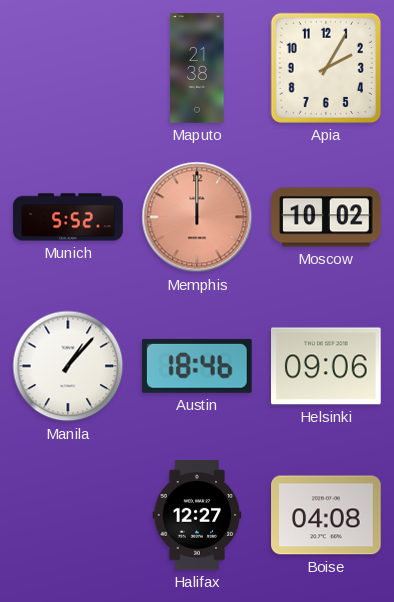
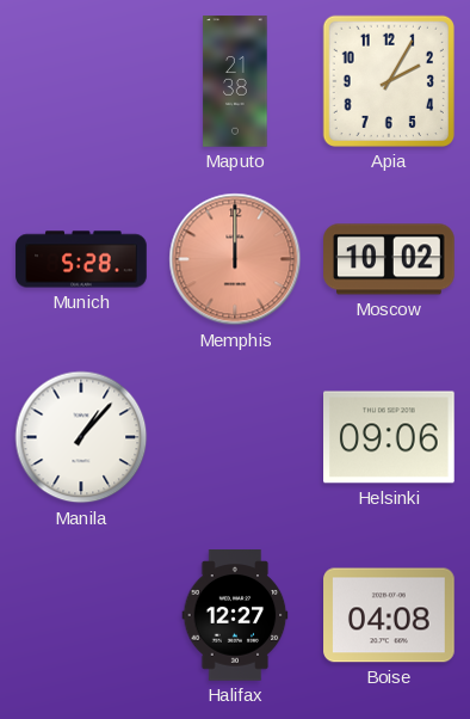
Munich: 5:52 -> 5:28 (81, 259)
Austin: 18:46 -> none (197, 366)
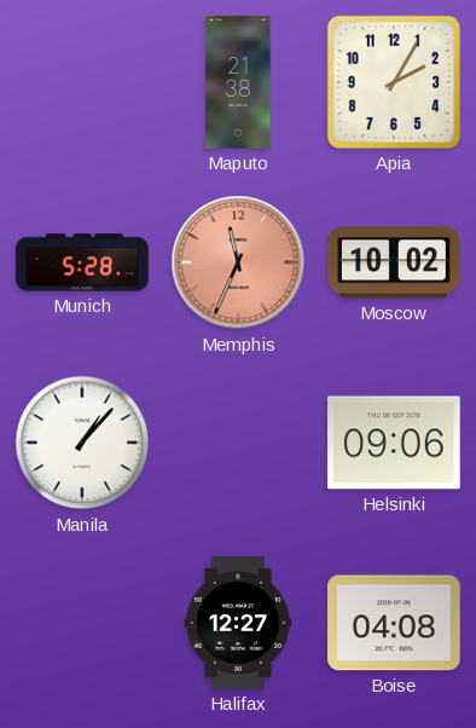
Memphis: 12:00 -> 11:34 (238, 262)
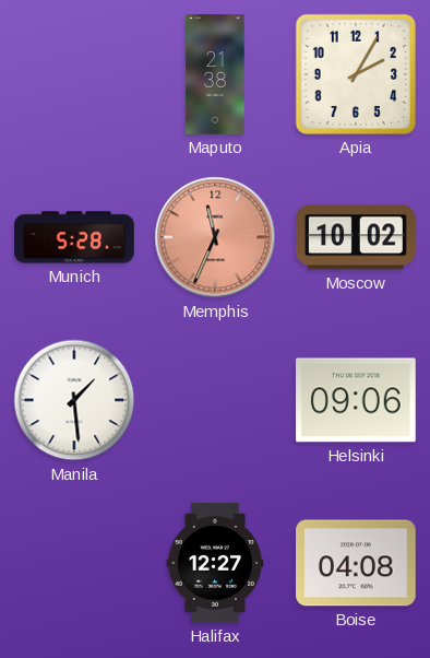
Manila: 1:07 -> 1:29 (74, 400)
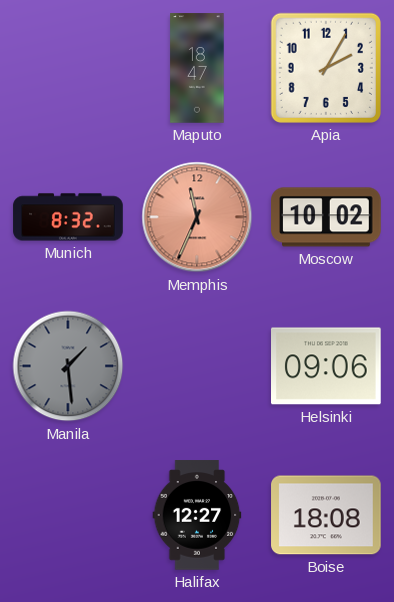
Maputo: 21:38 -> 18:47 (197, 68)
Munich: 5:28 -> 8:32 (68, 217)
Manila dial: white -> grey (68, 366)
Boise: 04:08 -> 18:08 (326, 515)
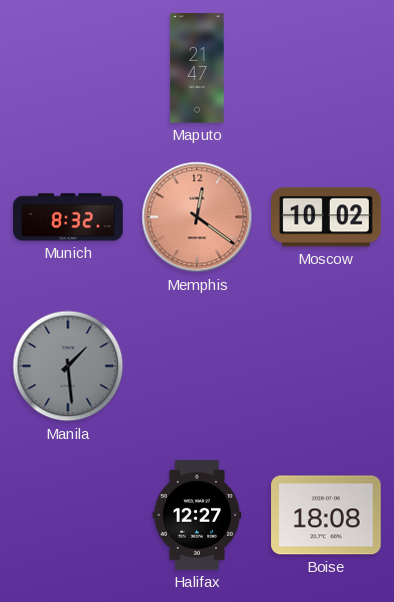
Maputo: 18:47 -> 21:47 (197, 68)
Apia: 2:05 -> none (326, 68)
Memphis: 11:34 -> 12:21 (197, 217)
Helsinki: 09:06 -> none (327, 366)
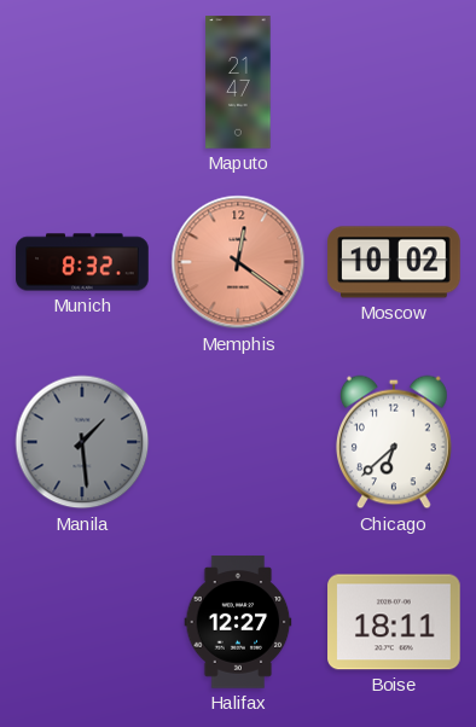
Chicago: none -> 6:38 (394, 442)
Boise: 18:08 -> 18:11 (394, 622)
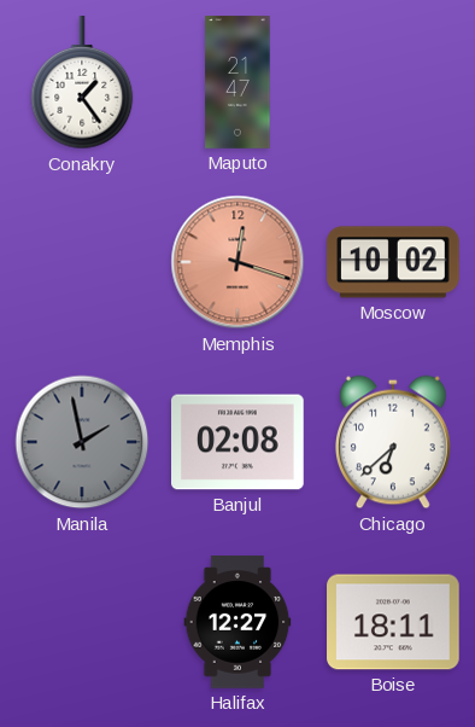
Conakry: none -> 1:24 (82, 83)
Munich: 8:32 -> none (82, 262)
Memphis: 12:21 -> 12:18 (237, 262)
Manila: 1:29 -> 1:58 (82, 442)
Banjul: none -> 02:08 (237, 442)
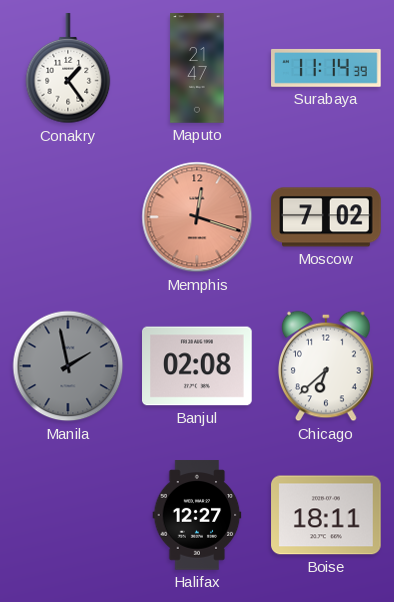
Surabaya: none -> 11:14 (326, 68)
Moscow: 10:02 -> 7:02 (326, 217)
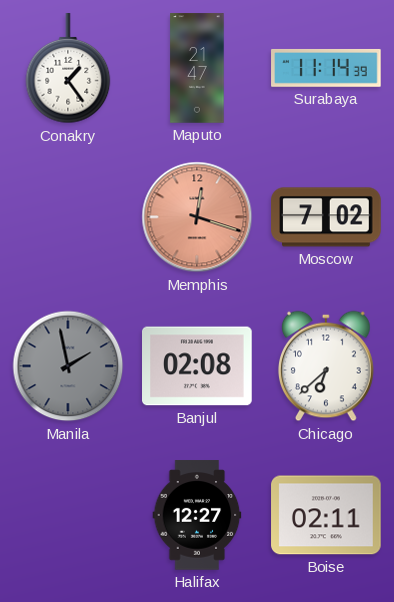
Boise: 18:11 -> 02:11 (326, 515)
